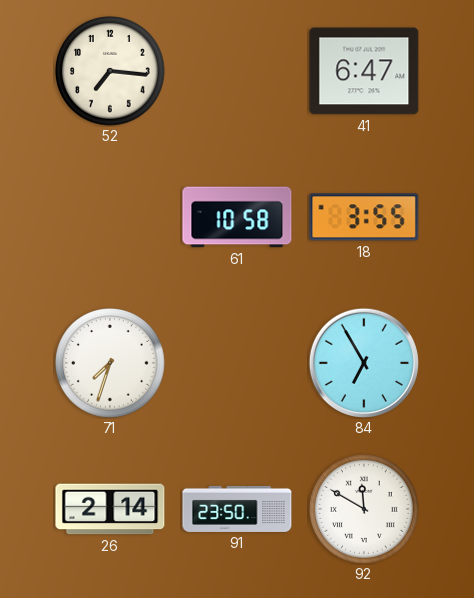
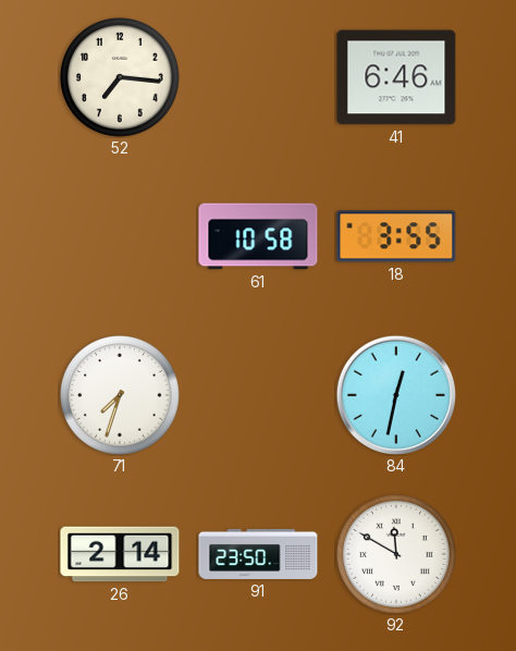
41: 6:47 -> 6:46 (396, 77)
84: 6:55 -> 12:32 (396, 395)
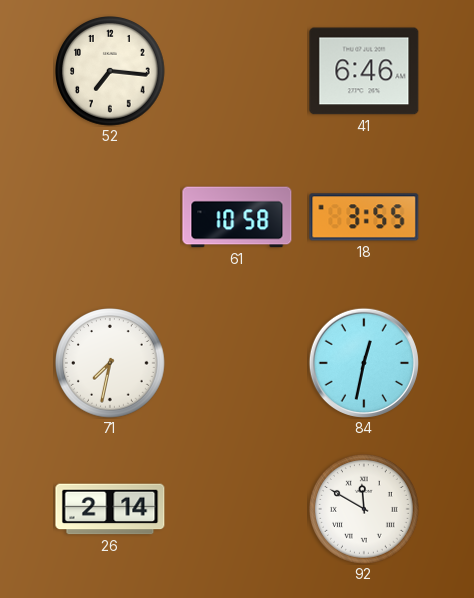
71: 7:33 -> 7:32 (111, 364)
91: 23:50 -> none (258, 554)
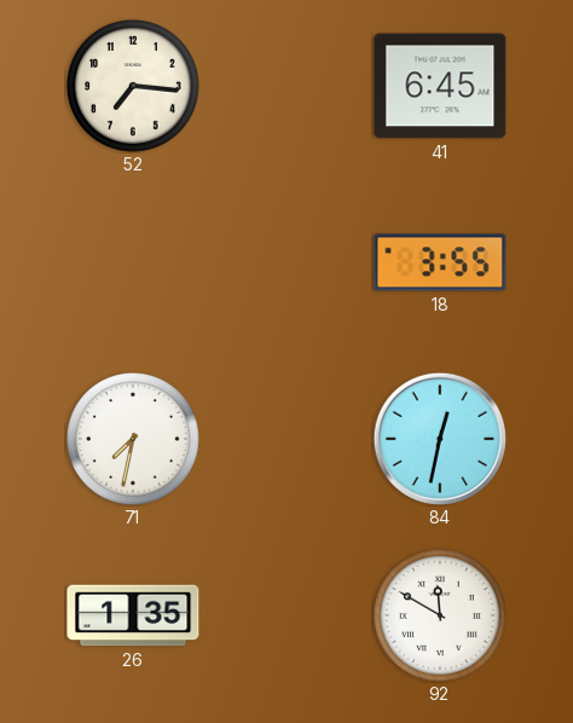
41: 6:46 -> 6:45 (440, 86)
61: 10:58 -> none (237, 217)
26: 2:14 -> 1:35 (133, 615)
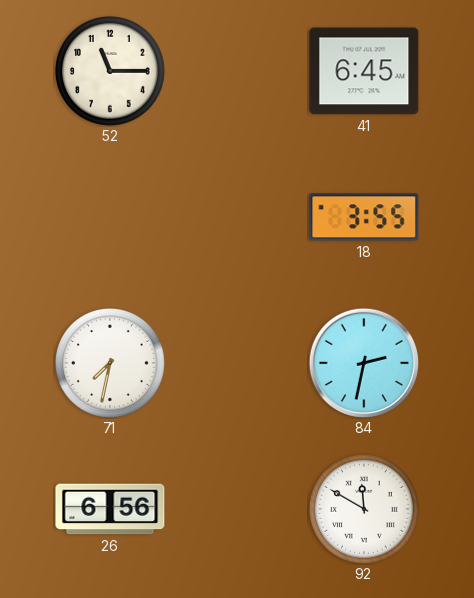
52: 7:16 -> 11:15 (111, 72)
84: 12:32 -> 2:32 (364, 363)
26: 1:35 -> 6:56 (110, 509)
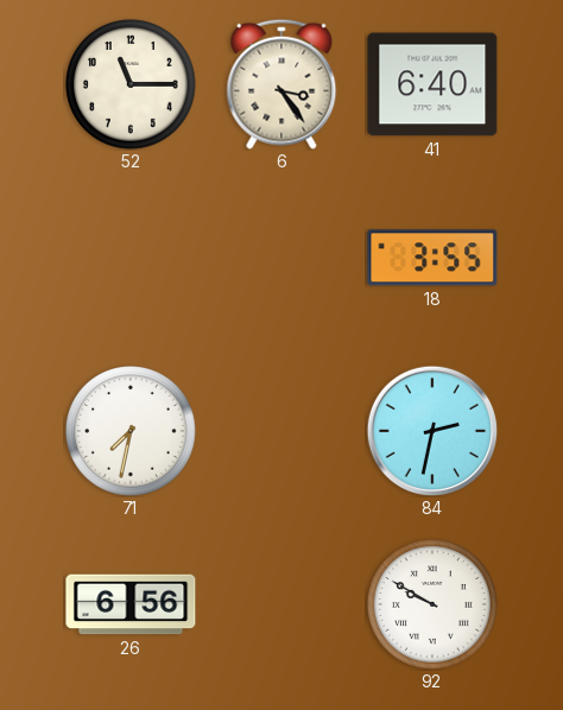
6: none -> 3:24 (281, 84)
41: 6:45 -> 6:40 (432, 84)
92: 11:50 -> 9:50 (434, 606)
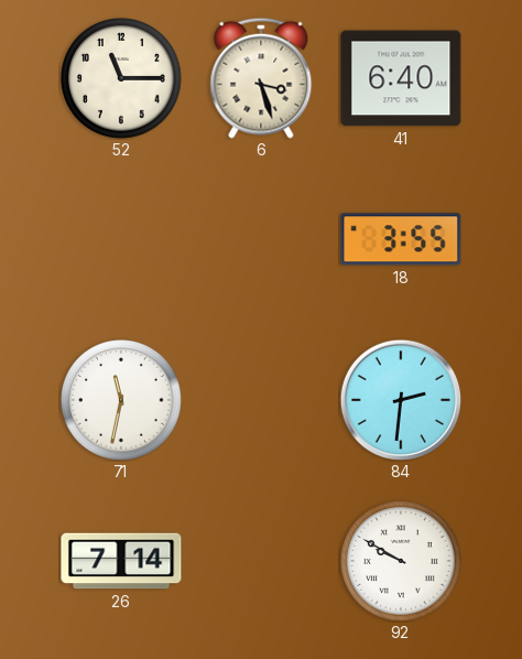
6: 3:24 -> 3:27 (261, 78)
71: 7:32 -> 11:32 (122, 401)
84: 2:32 -> 2:31 (401, 400)
26: 6:56 -> 7:14 (121, 561)
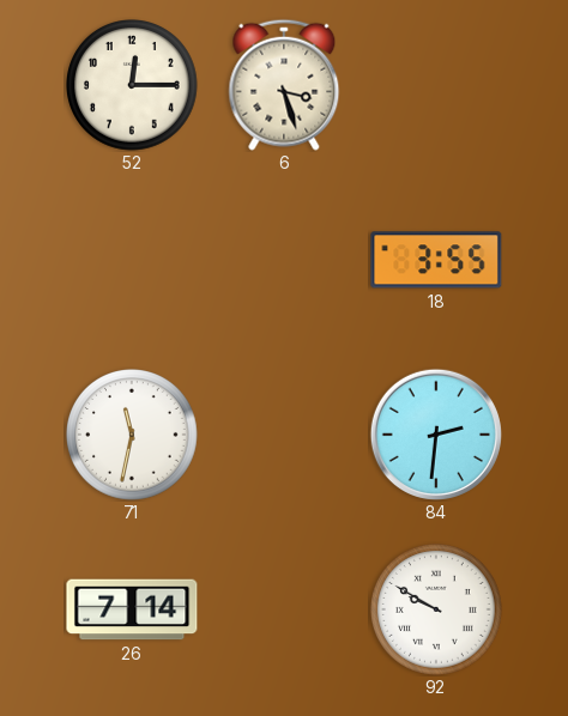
52: 11:15 -> 12:15 (133, 86)
41: 6:40 -> none (401, 78)
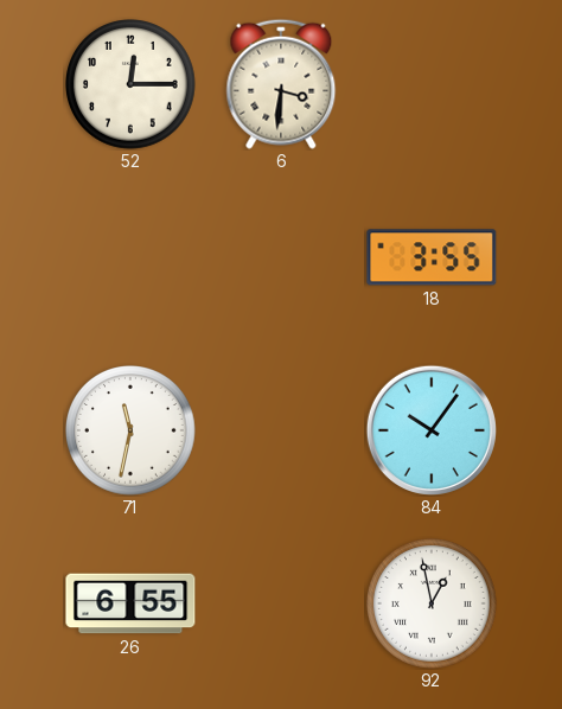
6: 3:27 -> 3:31 (281, 84)
84: 2:31 -> 10:06 (432, 430)
26: 7:14 -> 6:55 (130, 603)
92: 9:50 -> 12:58 (433, 605)
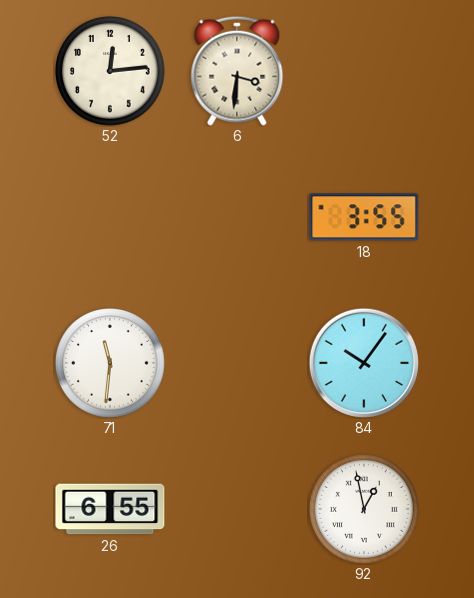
52: 12:15 -> 12:14 (111, 72)
71: 11:32 -> 11:31 (111, 364)
